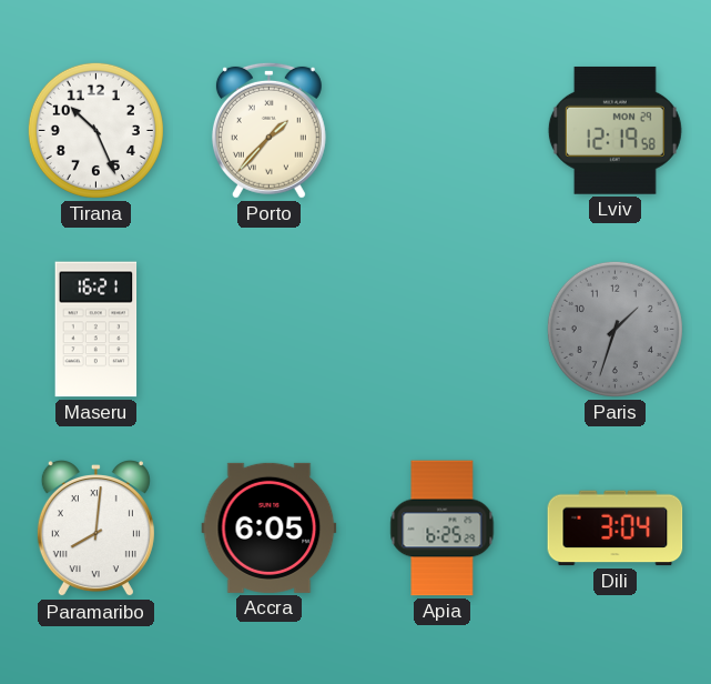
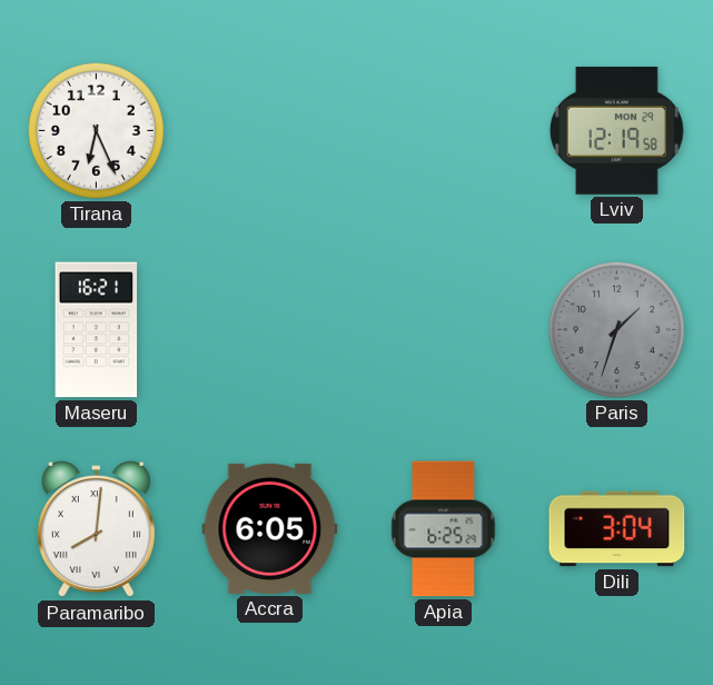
Tirana: 10:26 -> 6:26 (96, 130)
Porto: 1:37 -> none (268, 130)
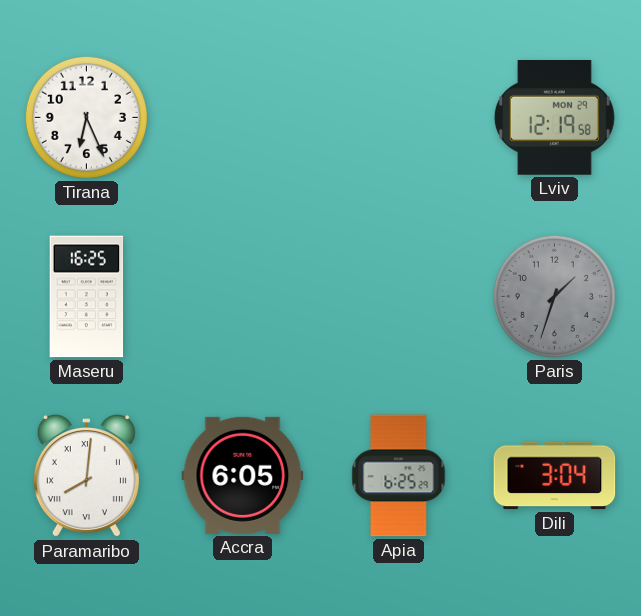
Maseru: 16:21 -> 16:25 (87, 297)
